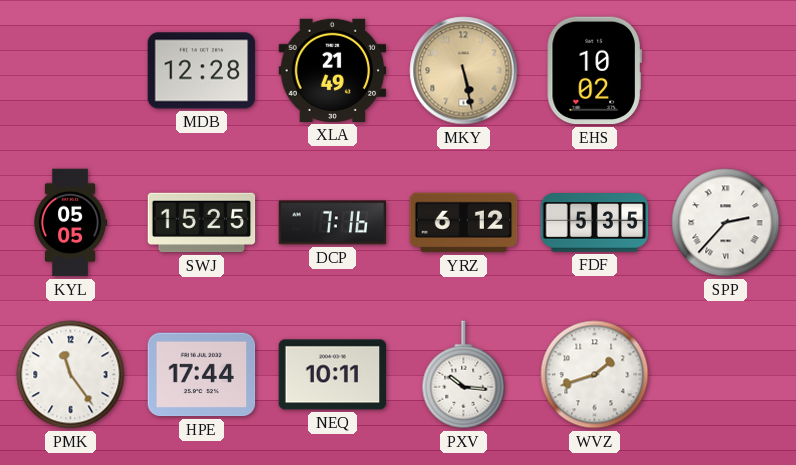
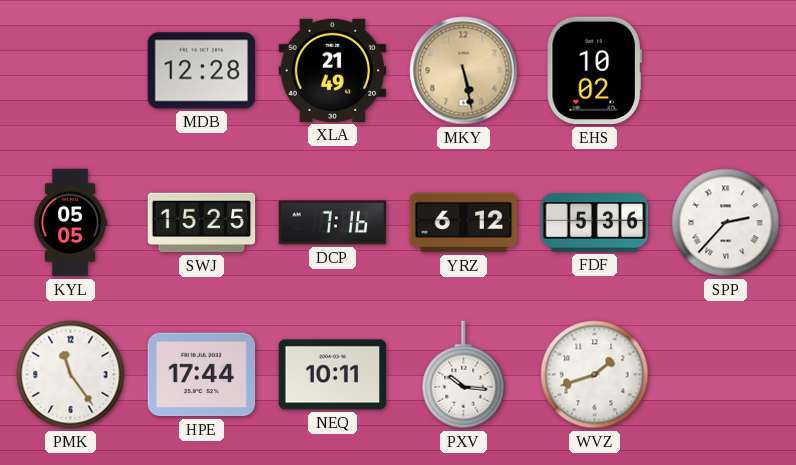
FDF: 5:35 -> 5:36 (595, 223)
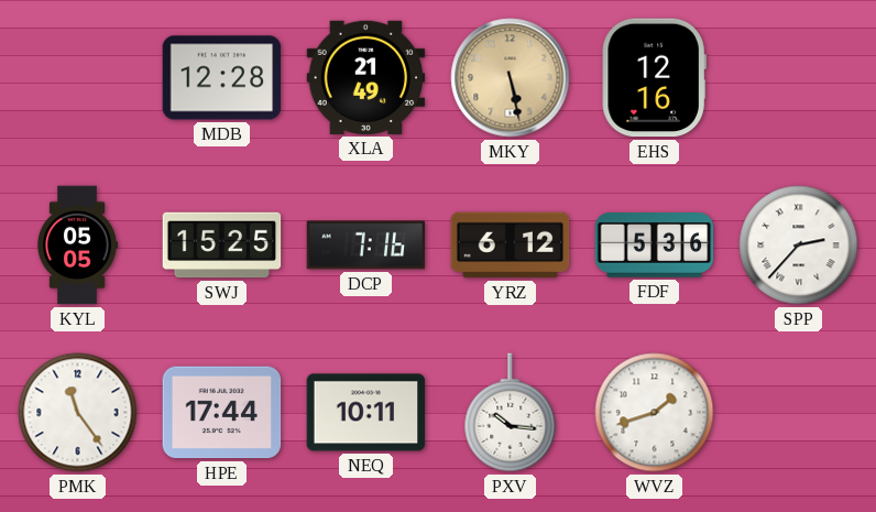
EHS: 10:02 -> 12:16 (654, 78)
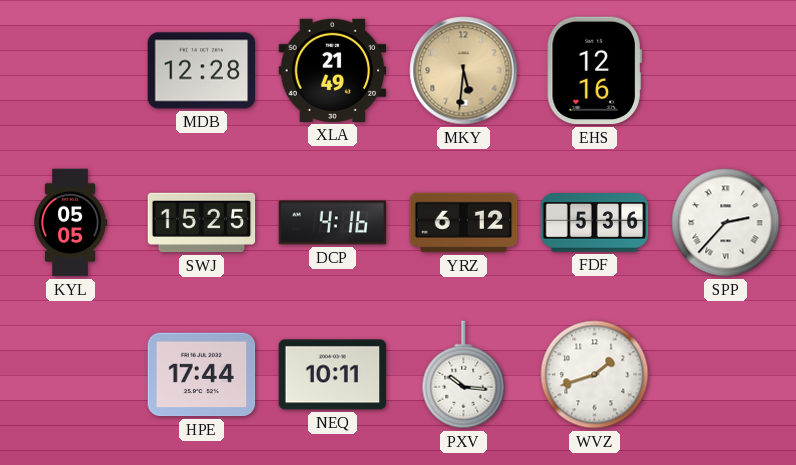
MKY: 5:28 -> 5:31 (464, 71)
DCP: 7:16 -> 4:16 (333, 223)
PMK: 11:24 -> none (78, 413)
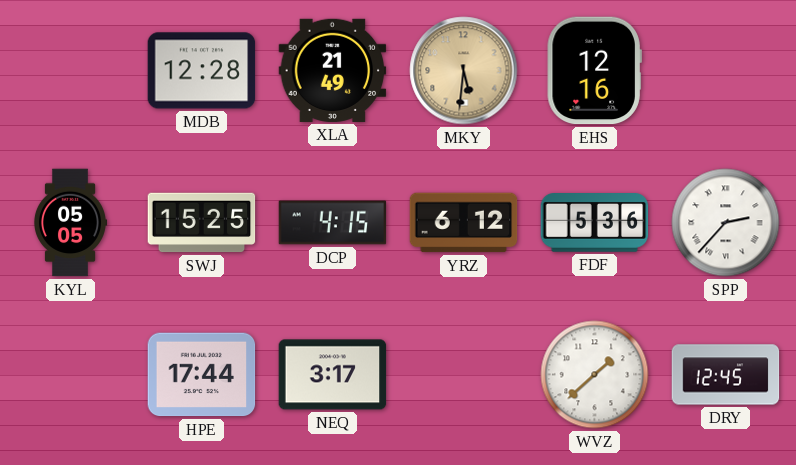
DCP: 4:16 -> 4:15 (333, 223)
NEQ: 10:11 -> 3:17 (333, 375)
PXV: 10:16 -> none (464, 375)
WVZ: 1:42 -> 1:38 (595, 375)
DRY: none -> 12:45 (726, 375)
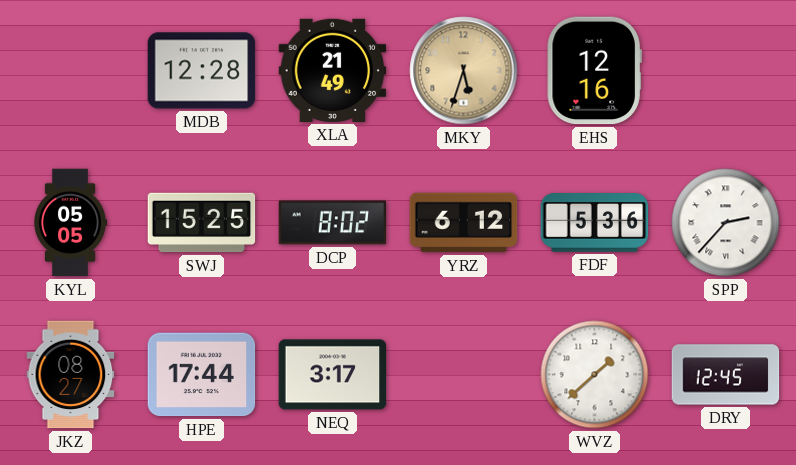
MKY: 5:31 -> 5:33 (464, 71)
DCP: 4:15 -> 8:02 (333, 223)
JKZ: none -> 08:27 (71, 375)
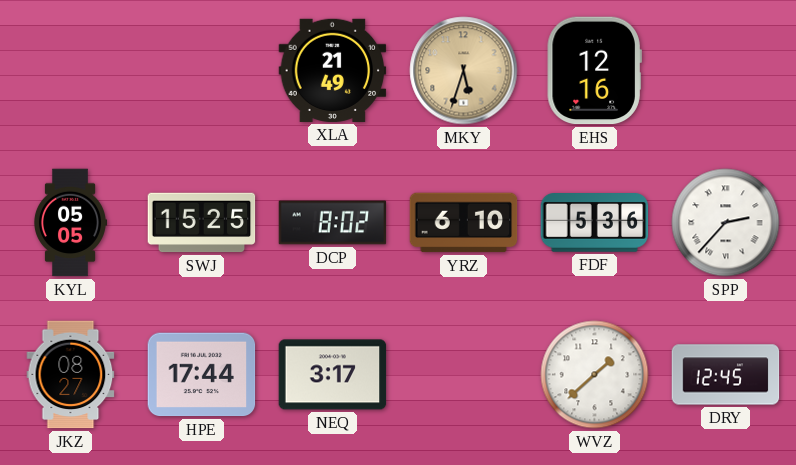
MDB: 12:28 -> none (202, 71)
YRZ: 6:12 -> 6:10 (464, 223)
